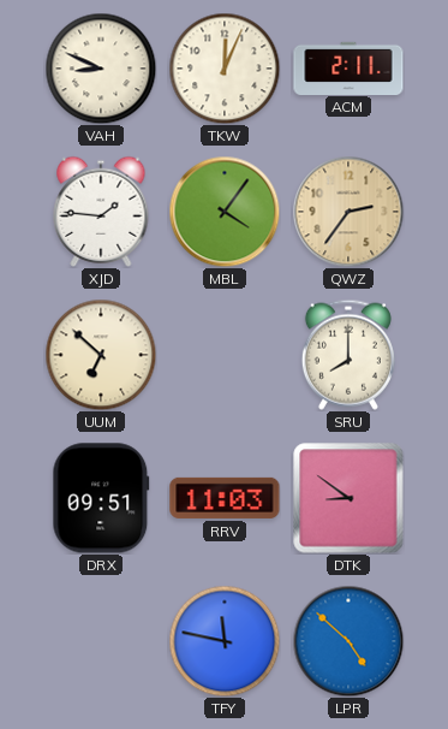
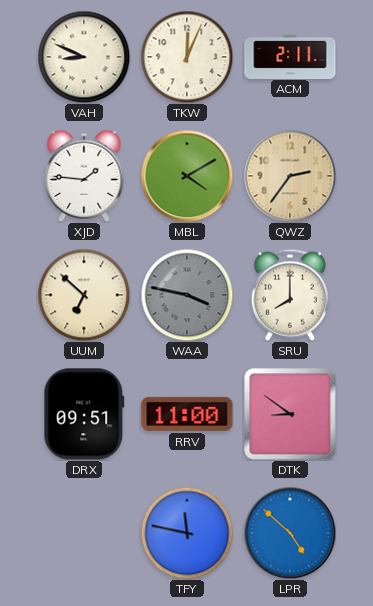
MBL: 4:06 -> 4:10 (187, 176)
WAA: none -> 3:47 (187, 295)
RRV: 11:03 -> 11:00 (187, 414)
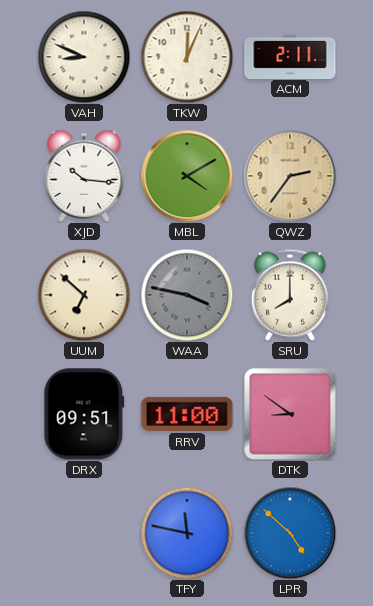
XJD: 1:46 -> 10:16 (84, 176)
